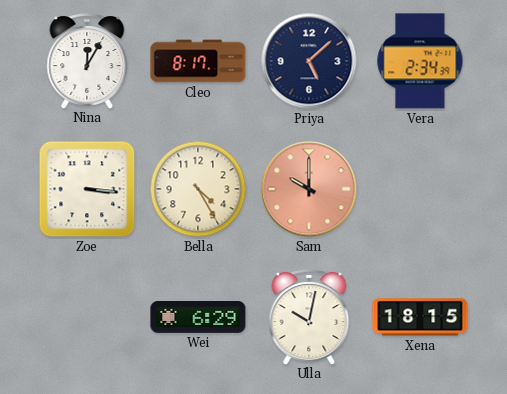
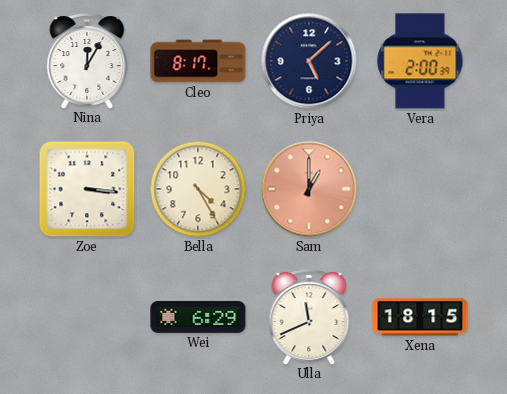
Vera: 2:34 -> 2:00 (420, 61)
Sam: 10:00 -> 1:00 (309, 189)
Ulla: 10:02 -> 11:41 (309, 317)
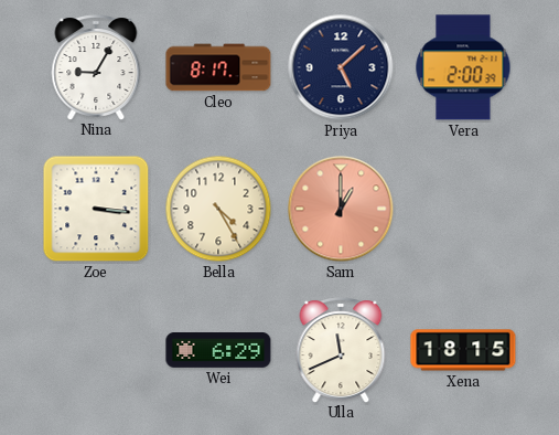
Nina: 12:05 -> 9:05 (96, 67)
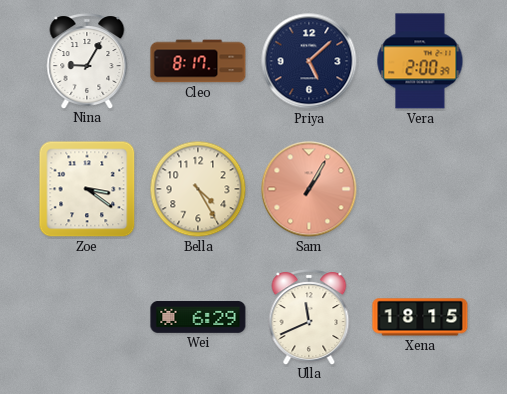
Zoe: 3:16 -> 3:21 (87, 189)
Sam: 1:00 -> 1:05 (309, 189)
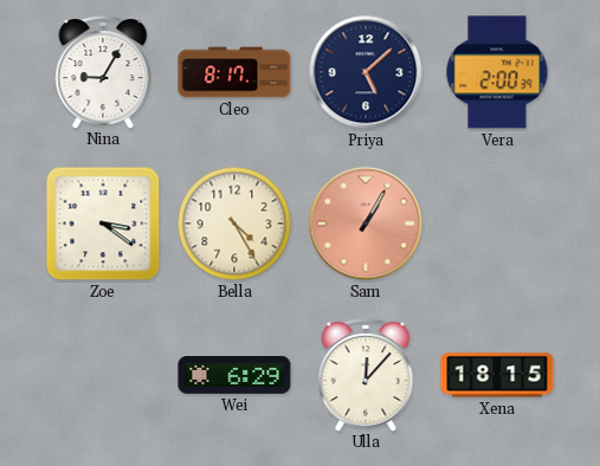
Ulla: 11:41 -> 12:07 (366, 375)
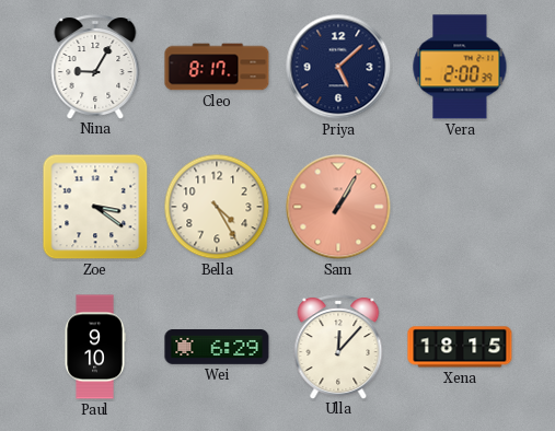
Paul: none -> 9:10 (95, 347)
